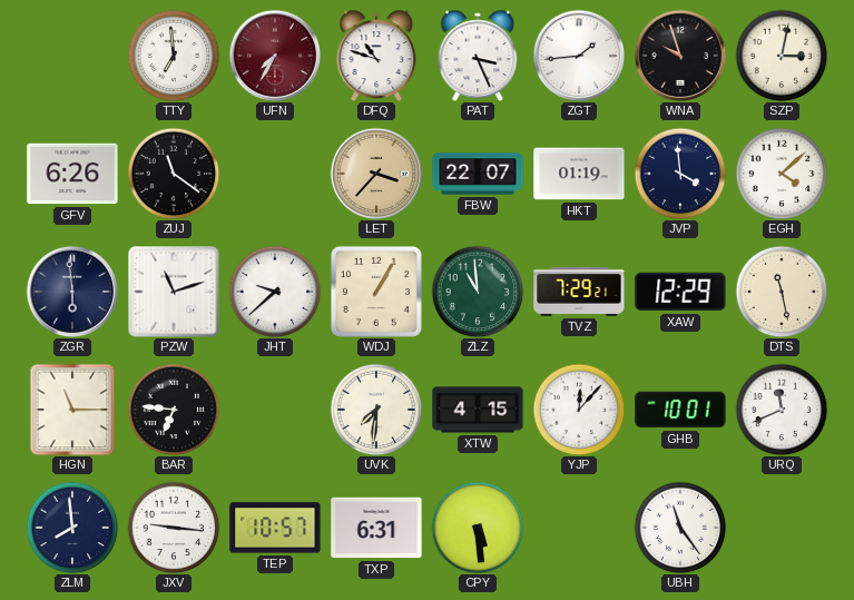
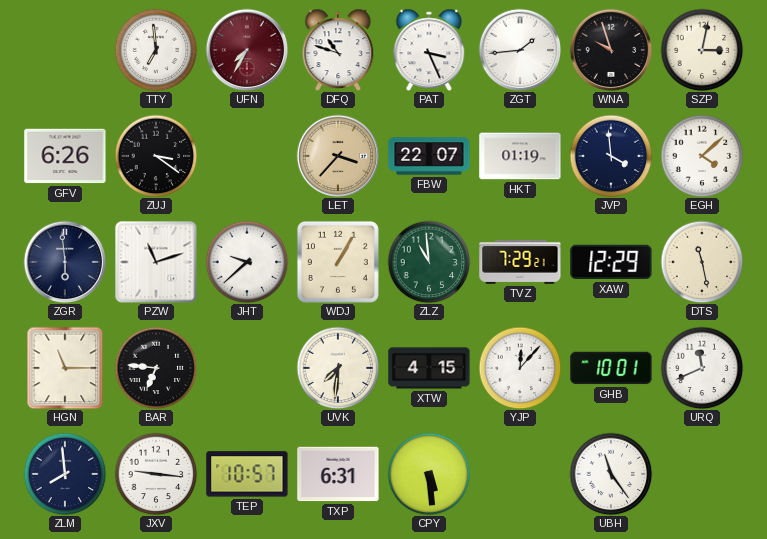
ZUJ: 11:21 -> 3:21 (156, 156)
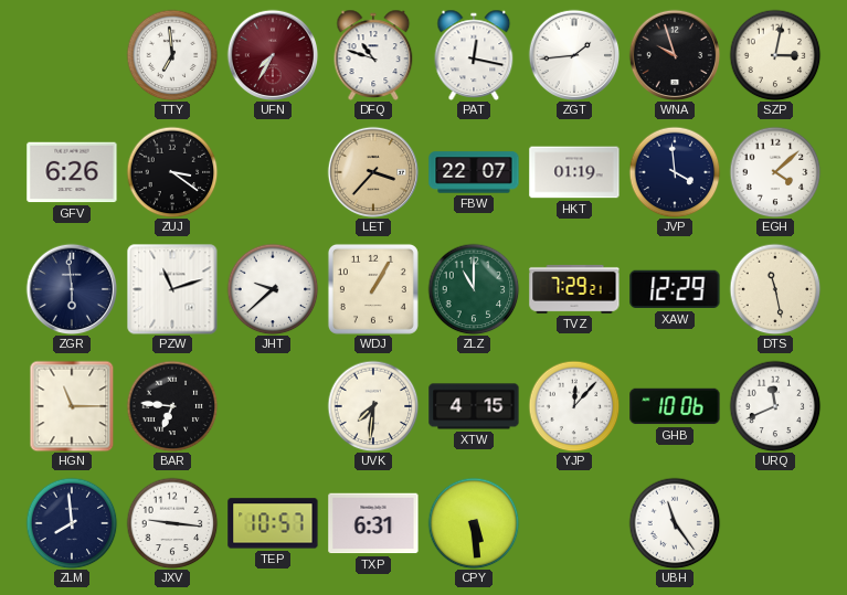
PAT: 3:26 -> 12:17 (474, 55)
ZLZ: 10:59 -> 11:00 (474, 289)
GHB: 10:01 -> 10:06 (675, 406)
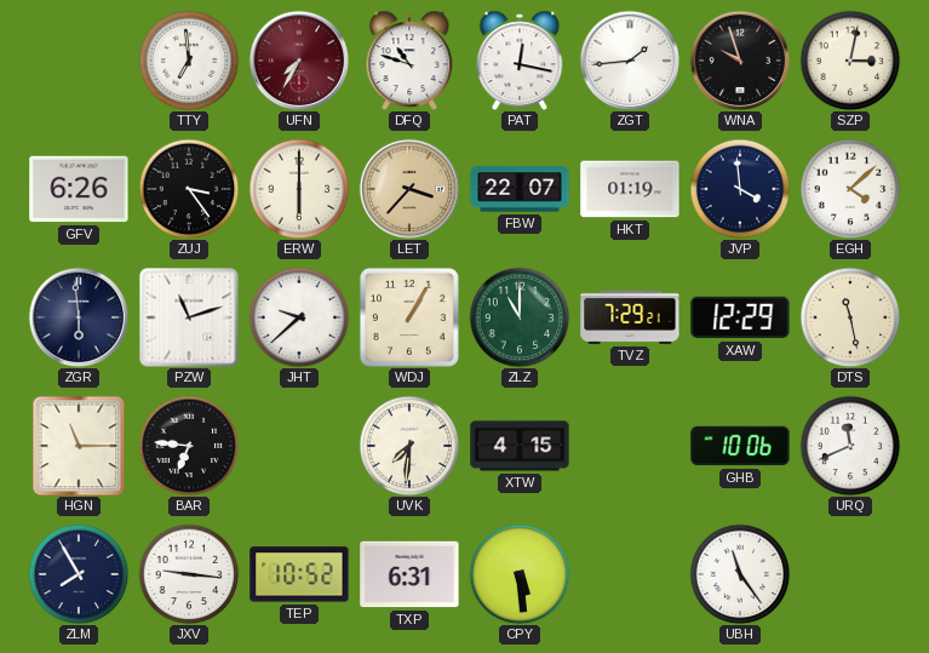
ZUJ: 3:21 -> 3:24 (189, 189)
ERW: none -> 6:00 (299, 189)
YJP: 12:07 -> none (574, 406)
ZLM: 7:59 -> 7:55 (79, 574)
TEP: 10:57 -> 10:52 (299, 574)
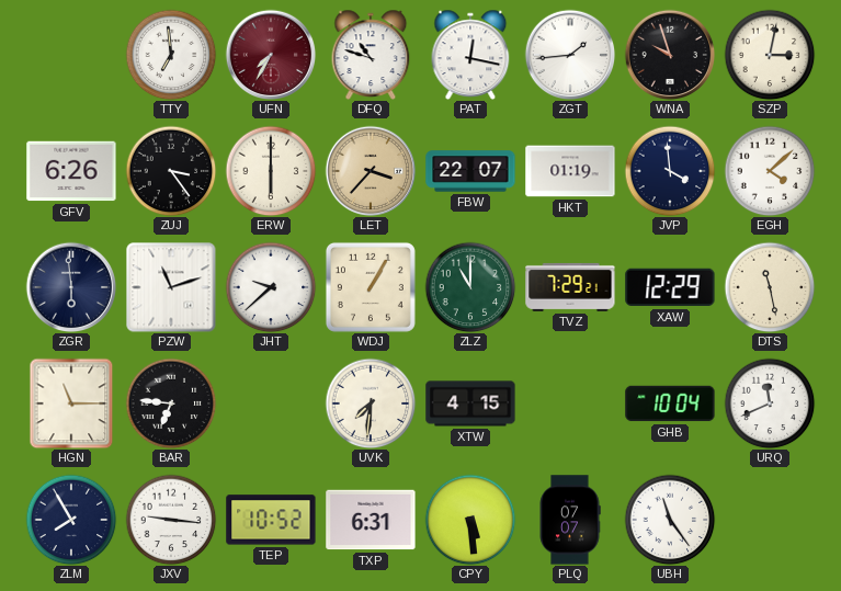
GHB: 10:06 -> 10:04 (670, 404)
PLQ: none -> 07:07 (570, 520)
